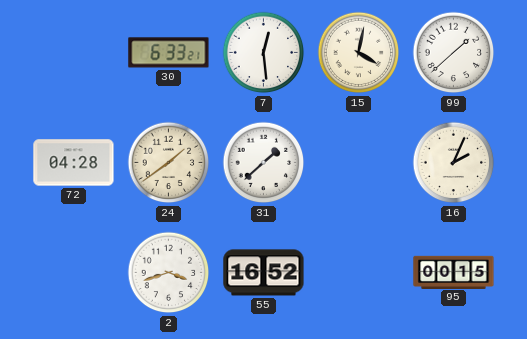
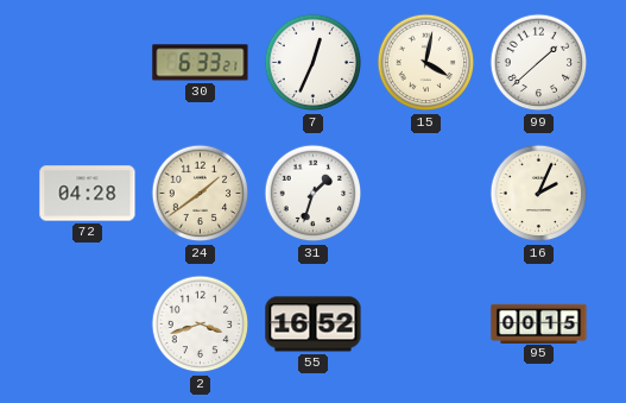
7: 12:29 -> 12:34 (314, 63)
31: 1:38 -> 1:33 (314, 194)
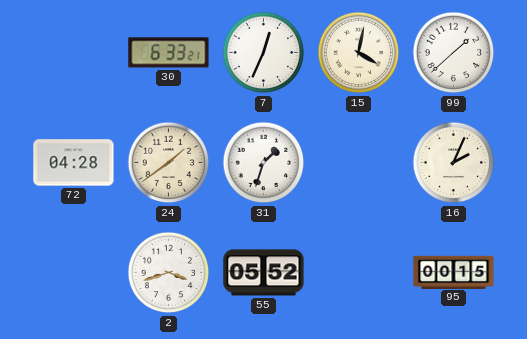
55: 16:52 -> 05:52 (264, 273)
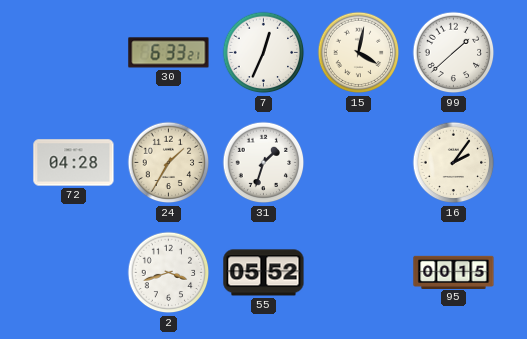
24: 1:39 -> 1:35 (169, 163)
16: 2:04 -> 2:06 (454, 163)
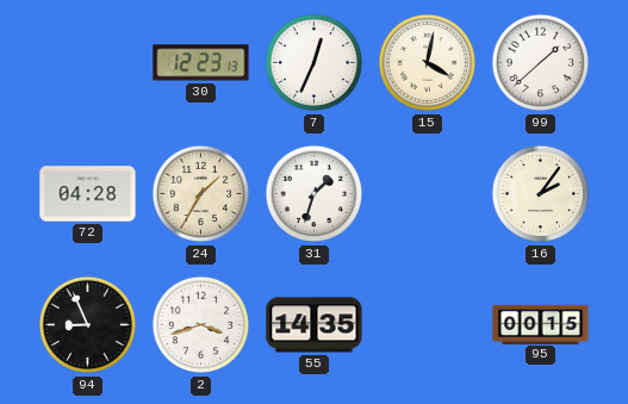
30: 6:33 -> 12:23 (201, 63)
94: none -> 8:56 (88, 325)
55: 05:52 -> 14:35 (315, 325)
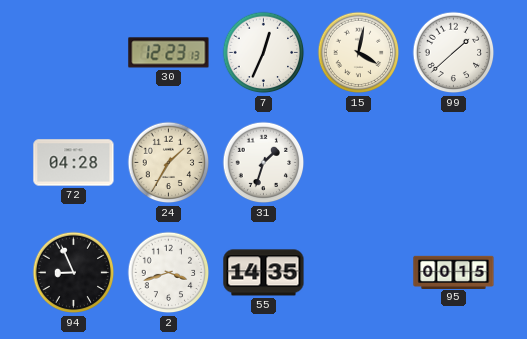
16: 2:06 -> none (541, 194)
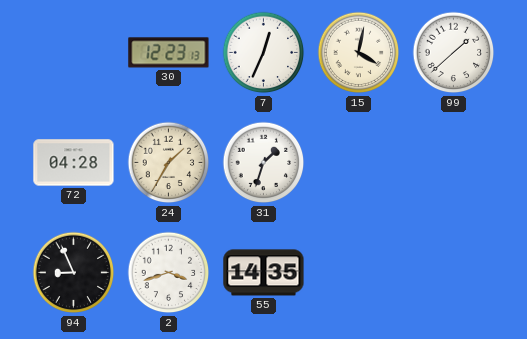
95: 00:15 -> none (454, 272)
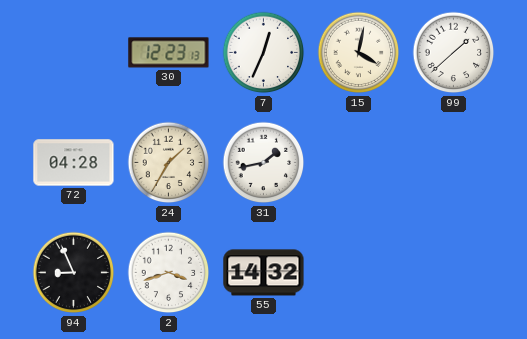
31: 1:33 -> 1:43 (264, 163)
55: 14:35 -> 14:32 (264, 273)
